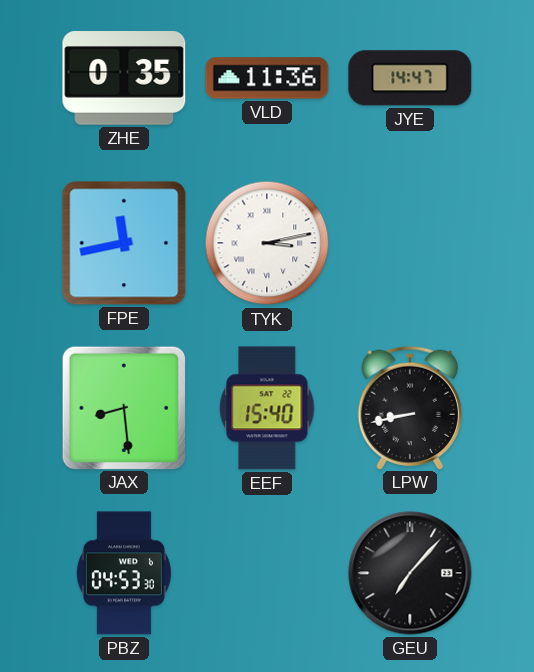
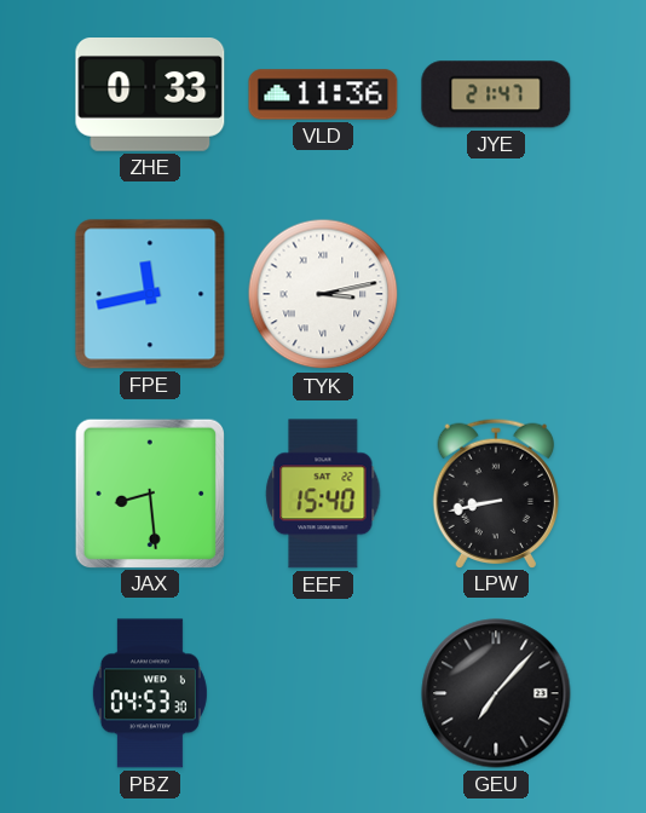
ZHE: 0:35 -> 0:33 (150, 96)
JYE: 14:47 -> 21:47 (496, 94)
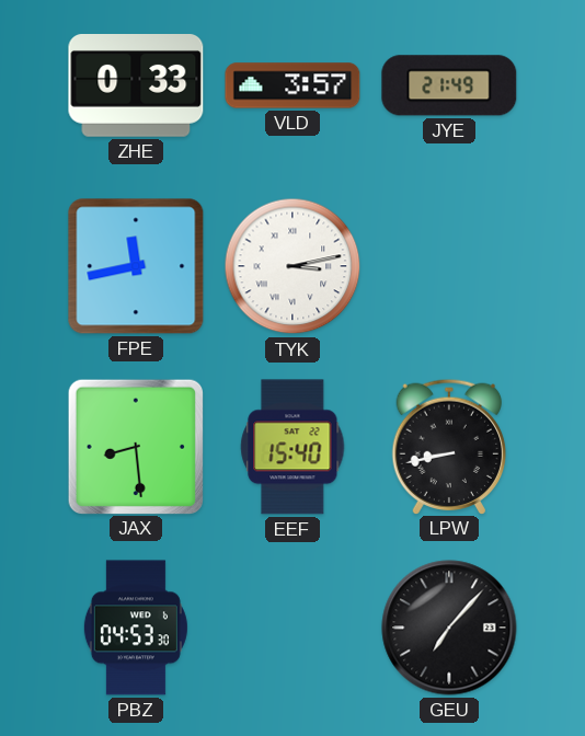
VLD: 11:36 -> 3:57 (292, 85)
JYE: 21:47 -> 21:49 (449, 85)
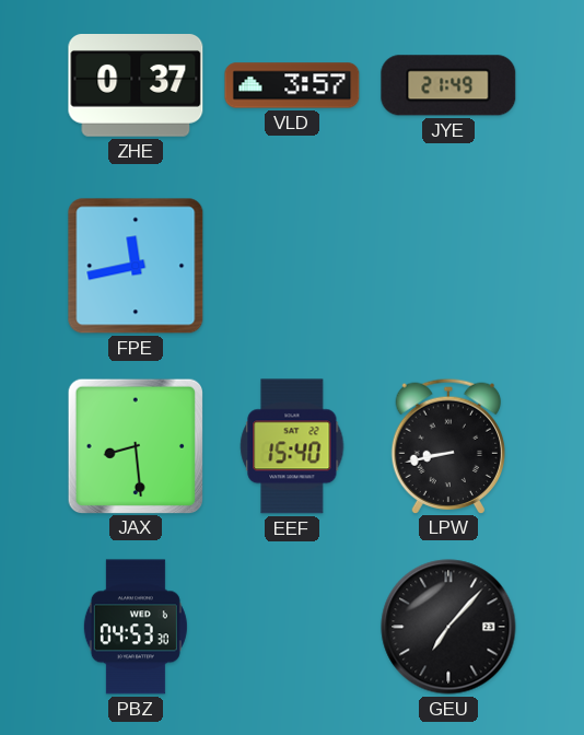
ZHE: 0:33 -> 0:37 (136, 86)
TYK: 3:13 -> none (292, 266)
